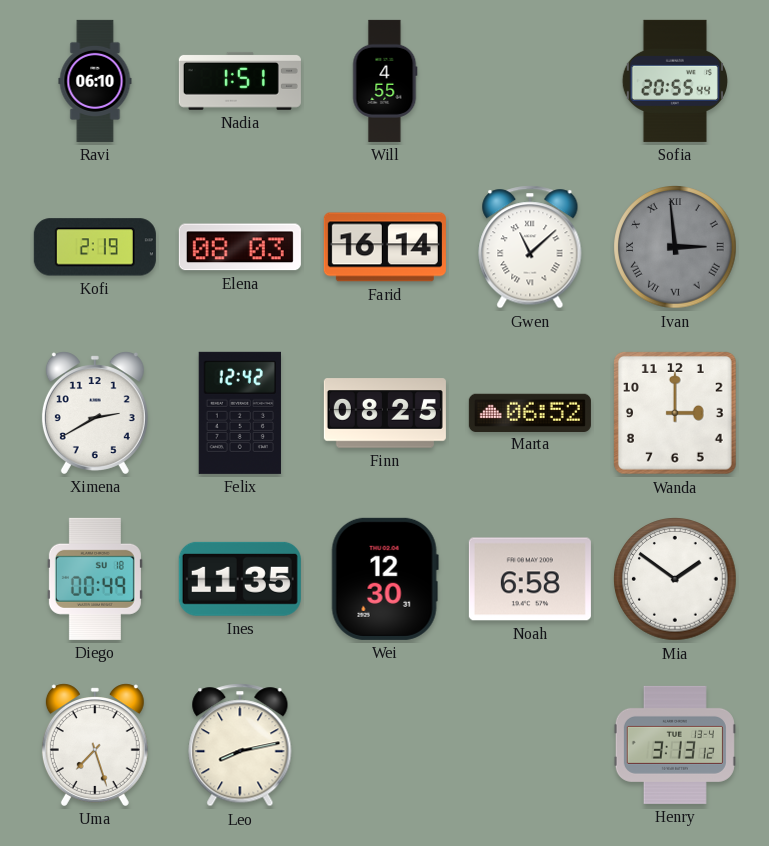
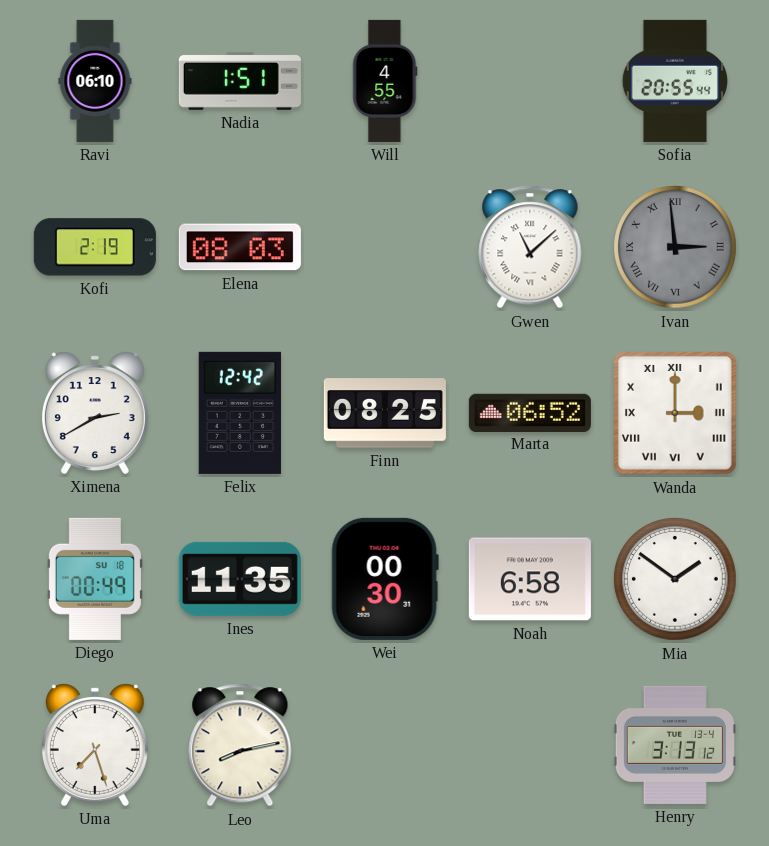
Farid: 16:14 -> none (385, 247)
Wanda numerals: Arabic -> Roman (676, 414)
Wei: 12:30 -> 00:30 (385, 579)
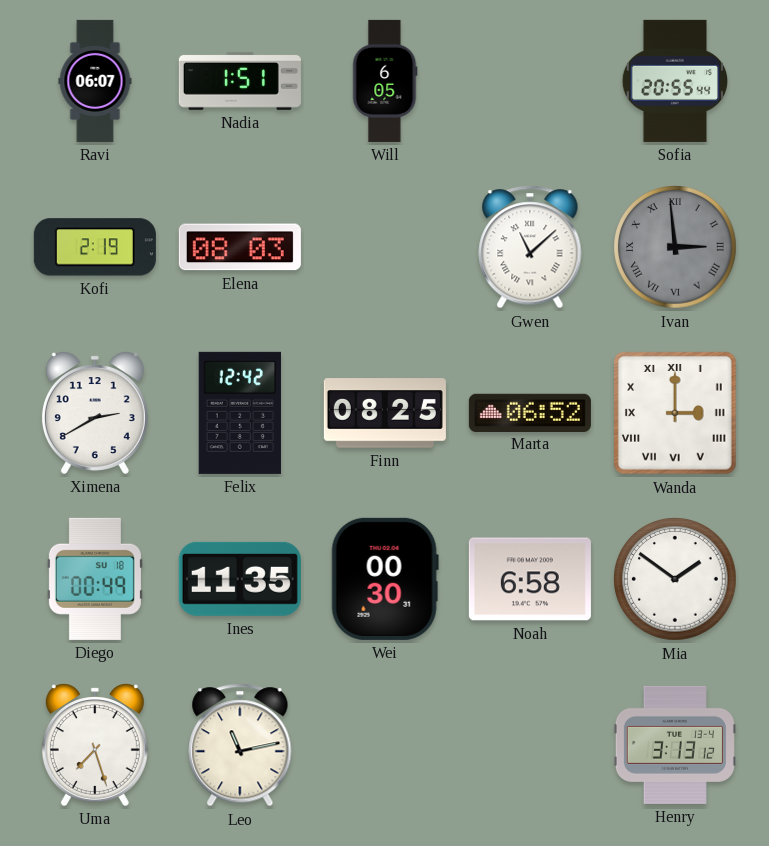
Ravi: 06:10 -> 06:07 (95, 81)
Will: 4:55 -> 6:05 (385, 81)
Leo: 8:13 -> 11:13 (240, 745)
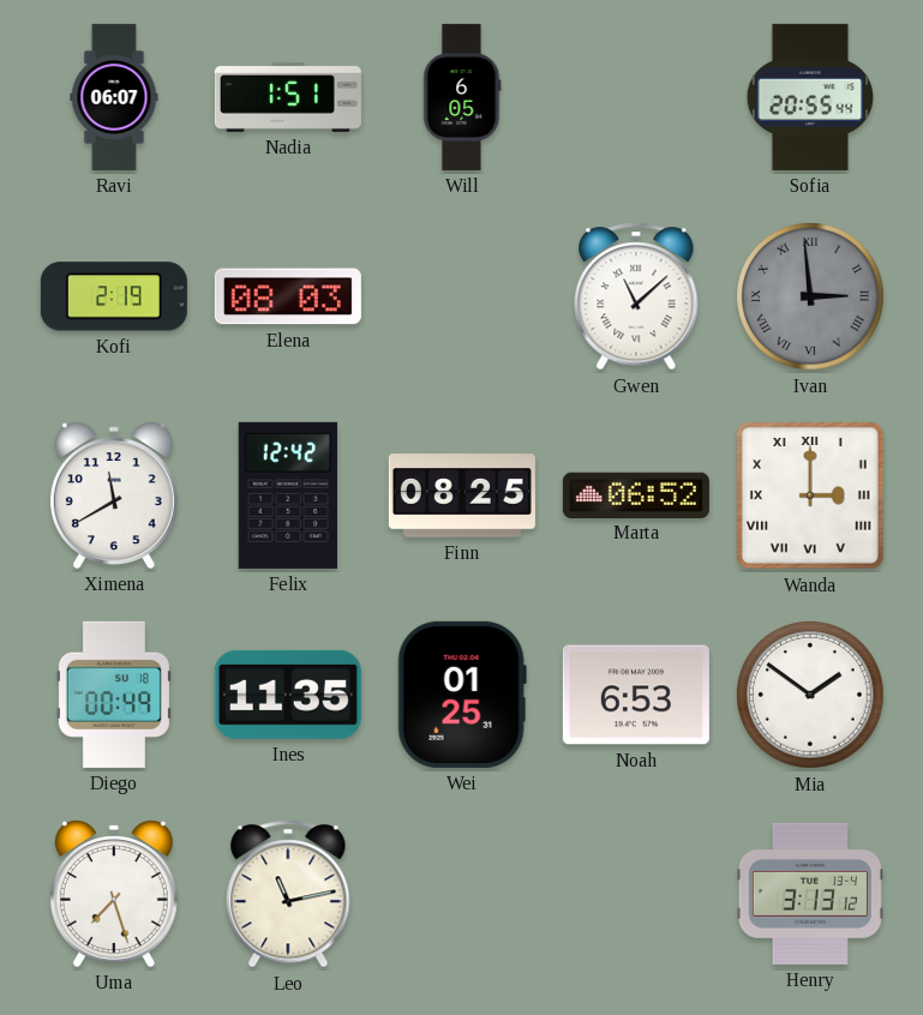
Ximena: 2:40 -> 11:40 (114, 496)
Wei: 00:30 -> 01:25 (462, 695)
Noah: 6:58 -> 6:53 (636, 695)
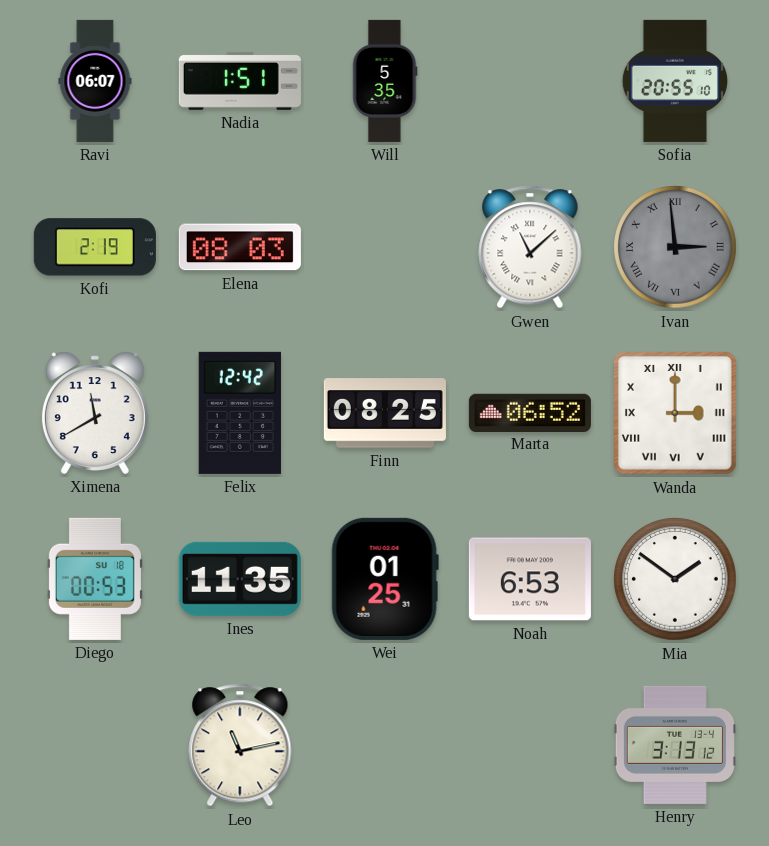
Will: 6:05 -> 5:35 (385, 81)
Sofia: 20:55:44 -> 20:55:10 (674, 81)
Diego: 00:49 -> 00:53 (95, 579)
Uma: 7:27 -> none (114, 894)
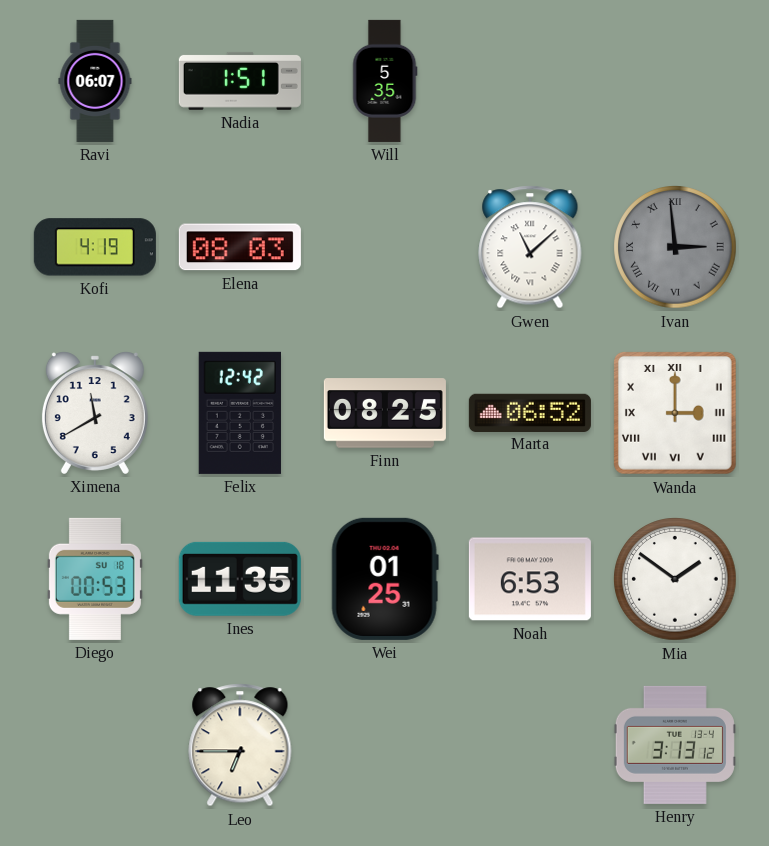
Sofia: 20:55 -> none (674, 81)
Kofi: 2:19 -> 4:19 (95, 247)
Leo: 11:13 -> 6:45 (240, 745)
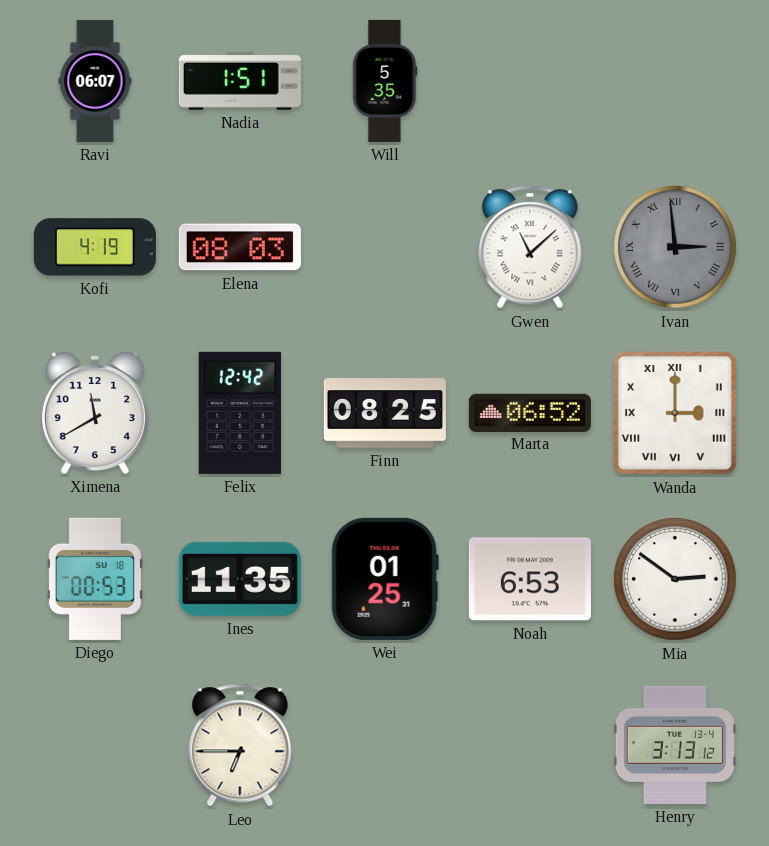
Mia: 1:51 -> 2:51 (675, 579)
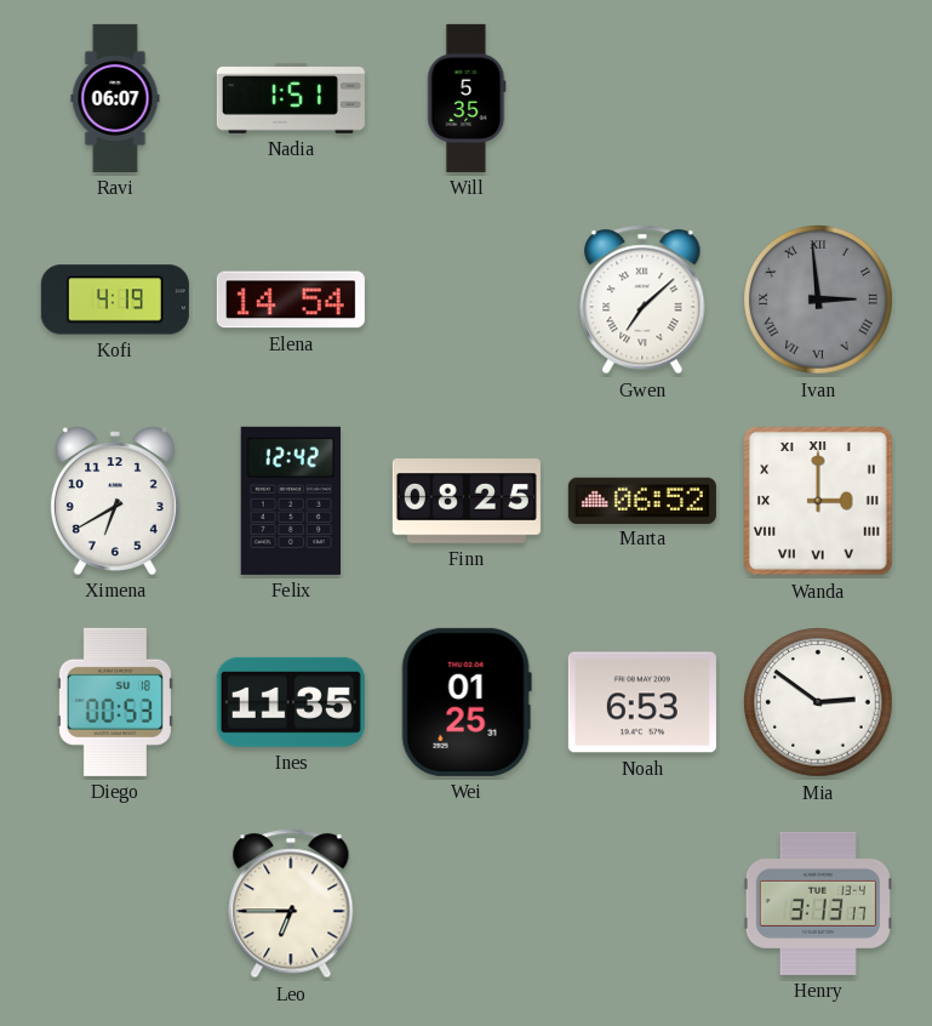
Elena: 08:03 -> 14:54 (291, 300)
Gwen: 11:08 -> 7:08 (642, 300)
Ximena: 11:40 -> 6:40 (115, 501)
Henry: 3:13:12 -> 3:13:17 (818, 904)
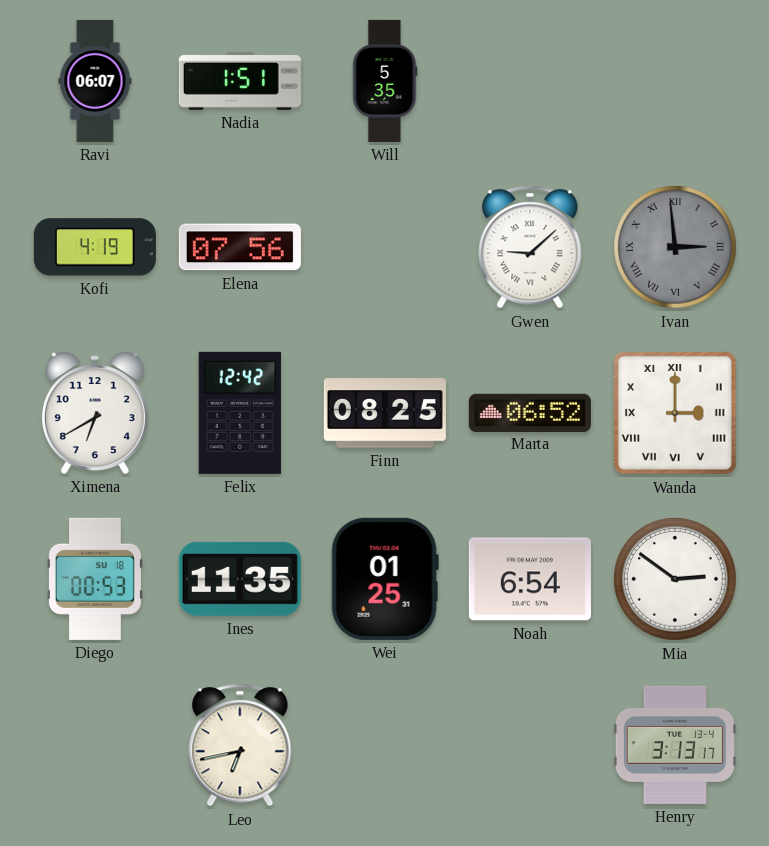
Elena: 14:54 -> 07:56 (240, 247)
Gwen: 7:08 -> 9:08 (530, 247)
Noah: 6:53 -> 6:54 (530, 579)
Leo: 6:45 -> 6:43 (240, 745)
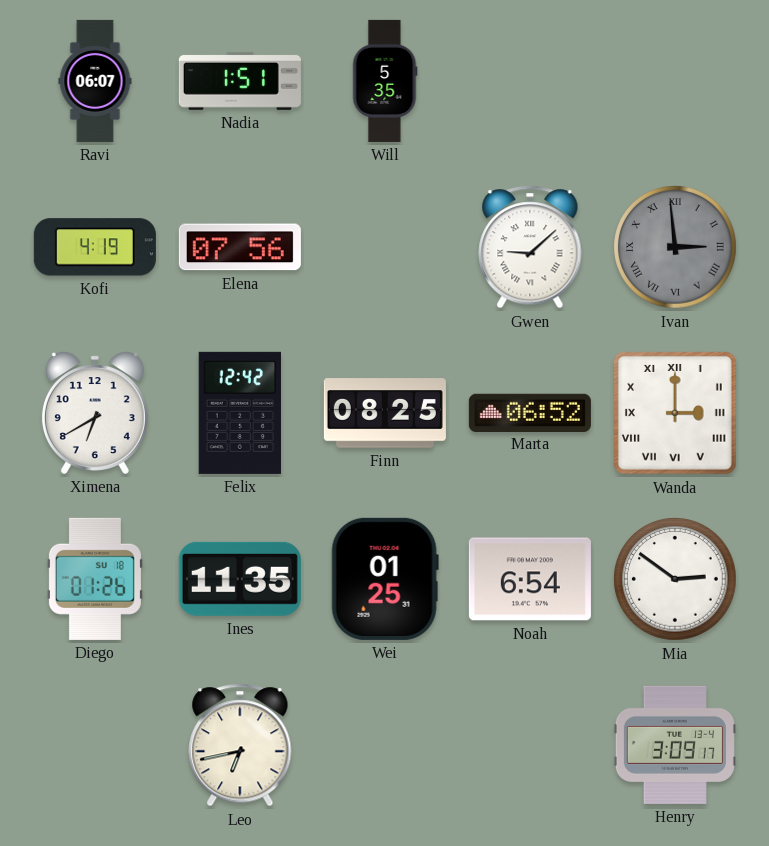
Diego: 00:53 -> 01:26 (95, 579)
Henry: 3:13 -> 3:09 (675, 745)
